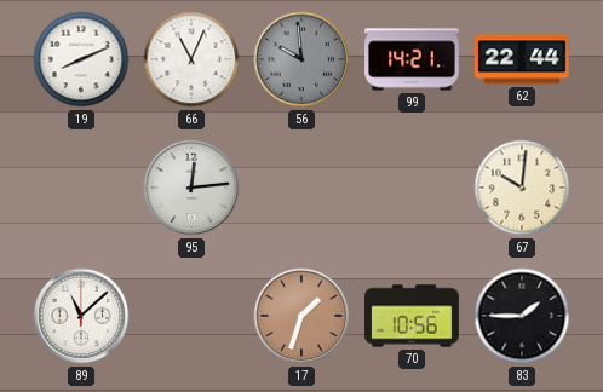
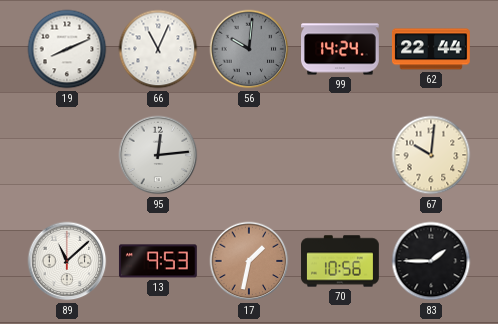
56: 9:59 -> 10:01 (249, 49)
99: 14:21 -> 14:24 (341, 49)
13: none -> 9:53 (158, 261)
17: 1:33 -> 1:32 (249, 261)
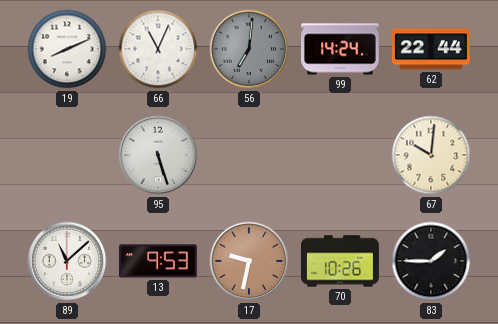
56: 10:01 -> 7:01 (249, 49)
95: 12:14 -> 5:27 (158, 155)
17: 1:32 -> 9:32 (249, 261)
70: 10:56 -> 10:26 (341, 261)
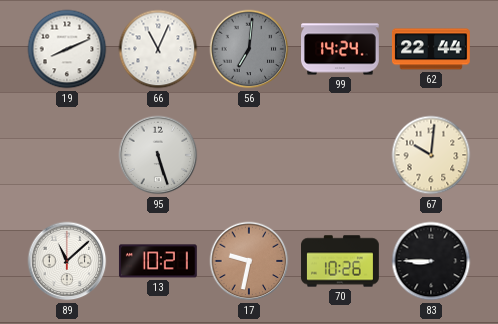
13: 9:53 -> 10:21 (158, 261)
83: 1:45 -> 8:45 (431, 261)
